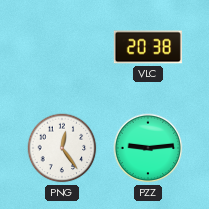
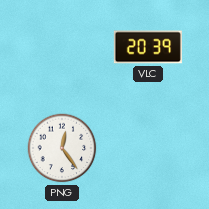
VLC: 20:38 -> 20:39 (148, 47)
PZZ: 9:14 -> none (148, 148)
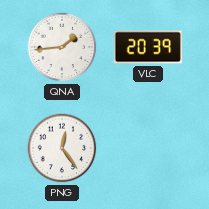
QNA: none -> 1:44 (62, 47)
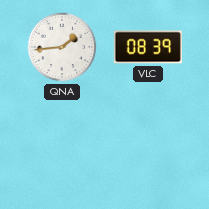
VLC: 20:39 -> 08:39 (148, 47)
PNG: 12:24 -> none (62, 148)
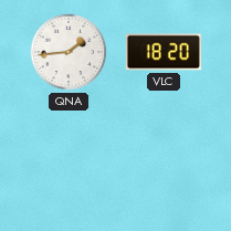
VLC: 08:39 -> 18:20 (164, 52)
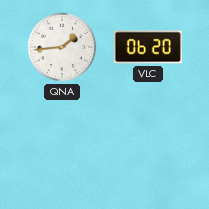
VLC: 18:20 -> 06:20 (148, 47)
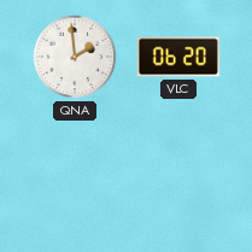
QNA: 1:44 -> 1:59 (75, 57)
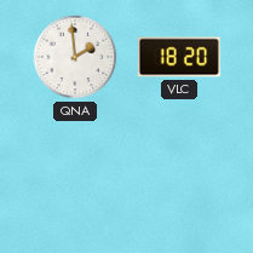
VLC: 06:20 -> 18:20 (179, 57)
